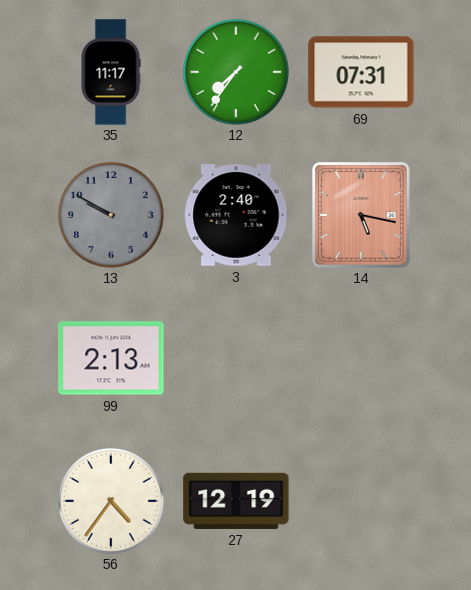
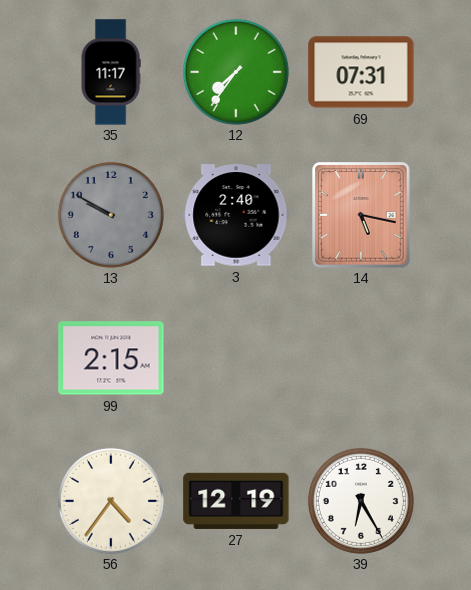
99: 2:13 -> 2:15 (111, 358)
39: none -> 6:25 (361, 501)
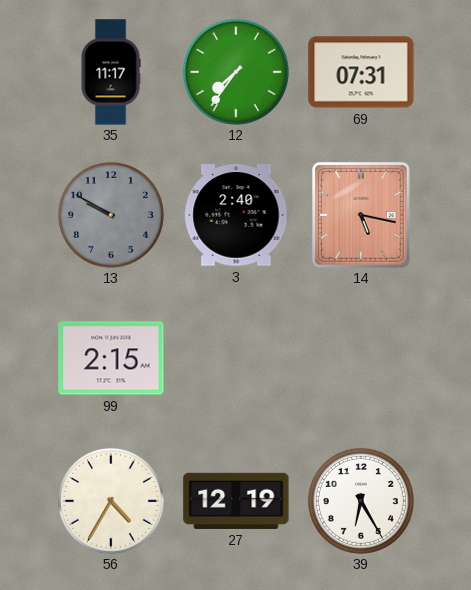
56: 4:36 -> 4:35 (111, 501)
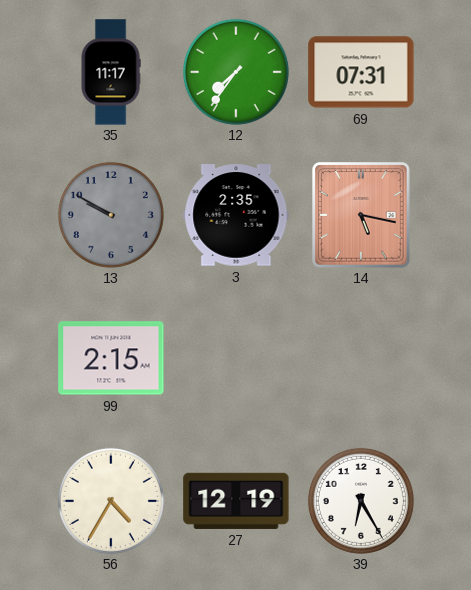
3: 2:40 -> 2:35 (236, 215)
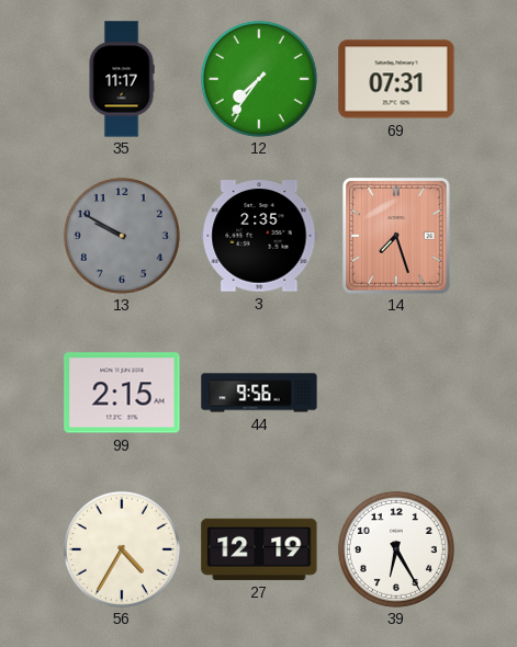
14: 5:17 -> 7:27 (396, 236)
44: none -> 9:56 (259, 393)
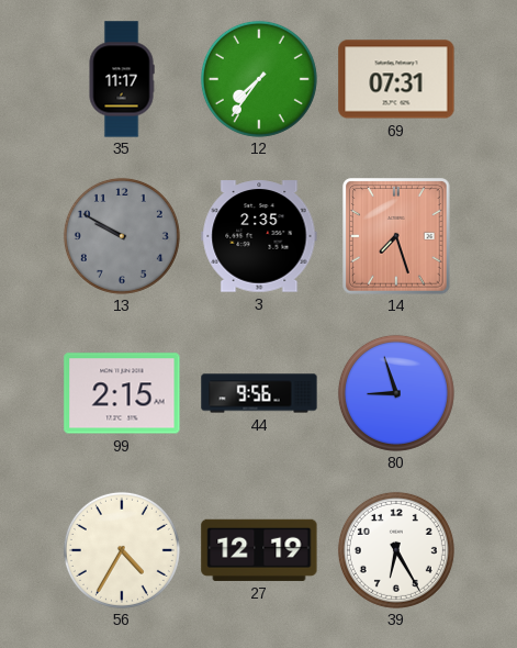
80: none -> 8:57 (396, 393)
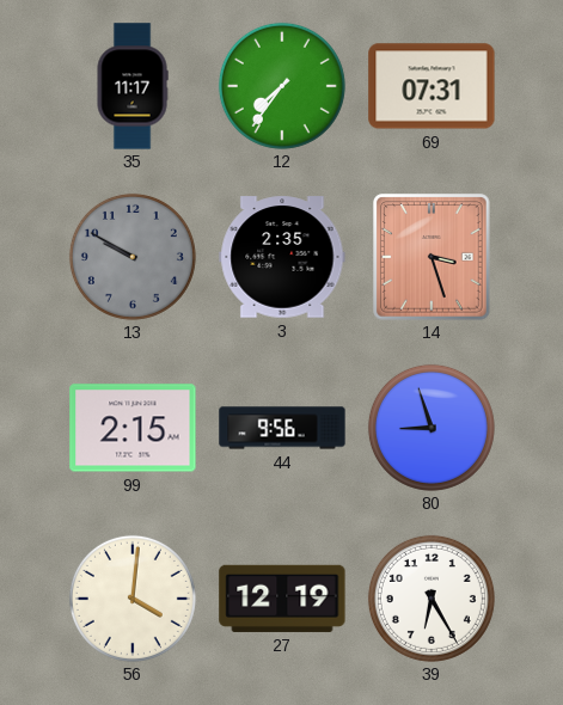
14: 7:27 -> 3:27 (432, 257)
56: 4:35 -> 4:01 (133, 599)
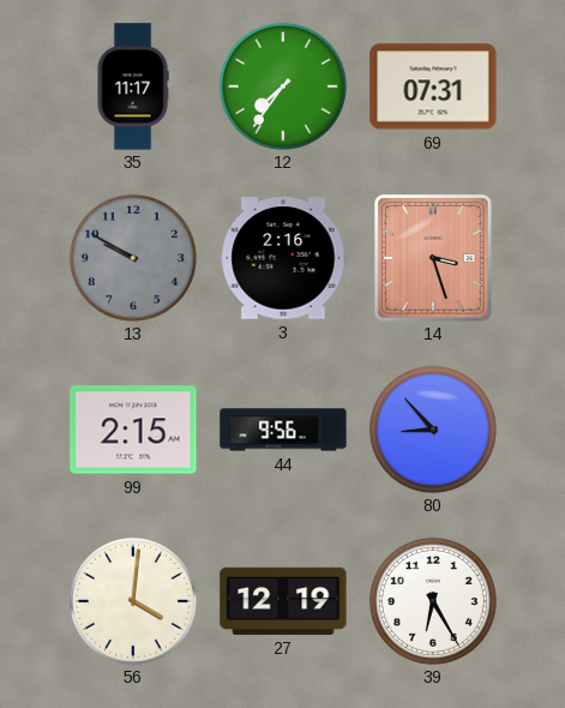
3: 2:35 -> 2:16 (283, 258)
80: 8:57 -> 8:53 (433, 430)
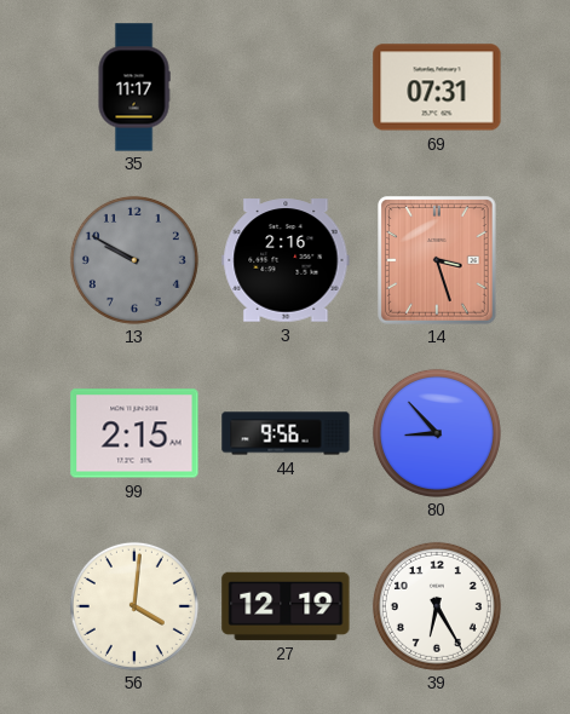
12: 7:36 -> none (283, 86)
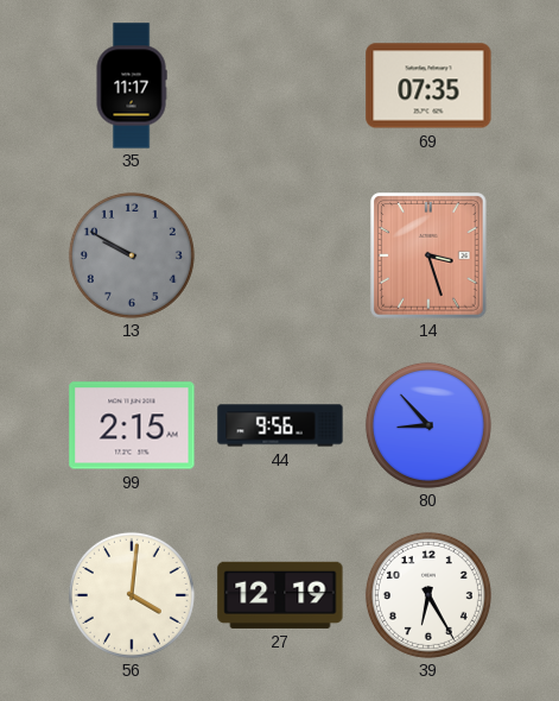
69: 07:31 -> 07:35 (428, 86)
3: 2:16 -> none (286, 260)
